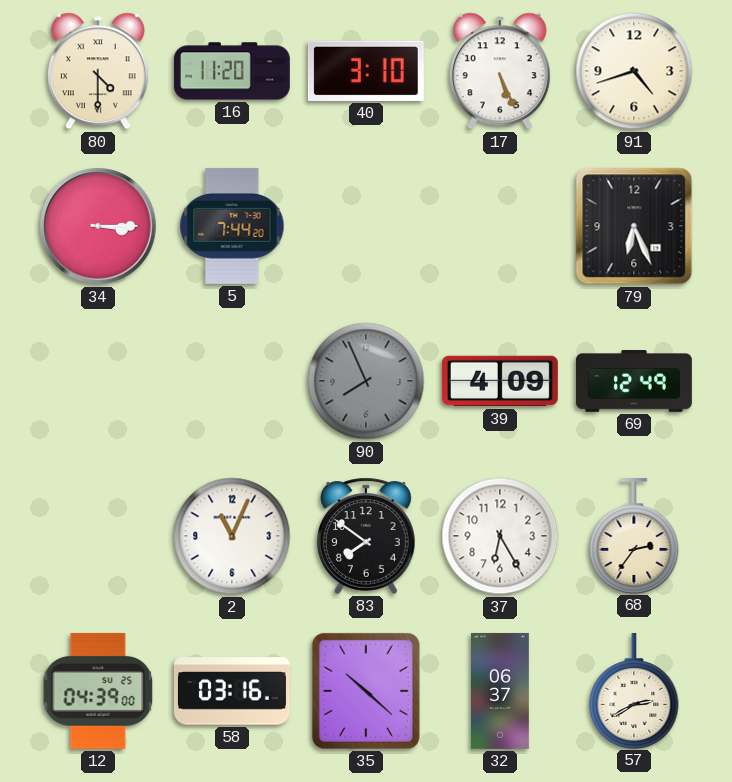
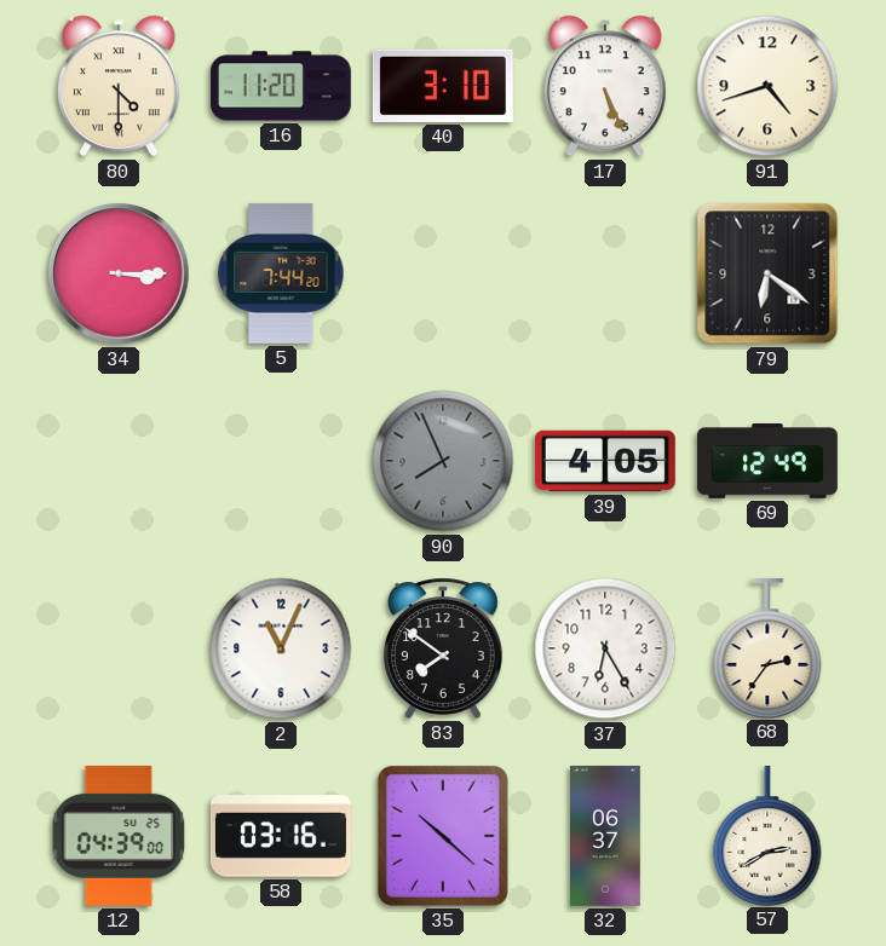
79: 6:26 -> 6:21 (767, 273)
39: 4:09 -> 4:05 (605, 461)
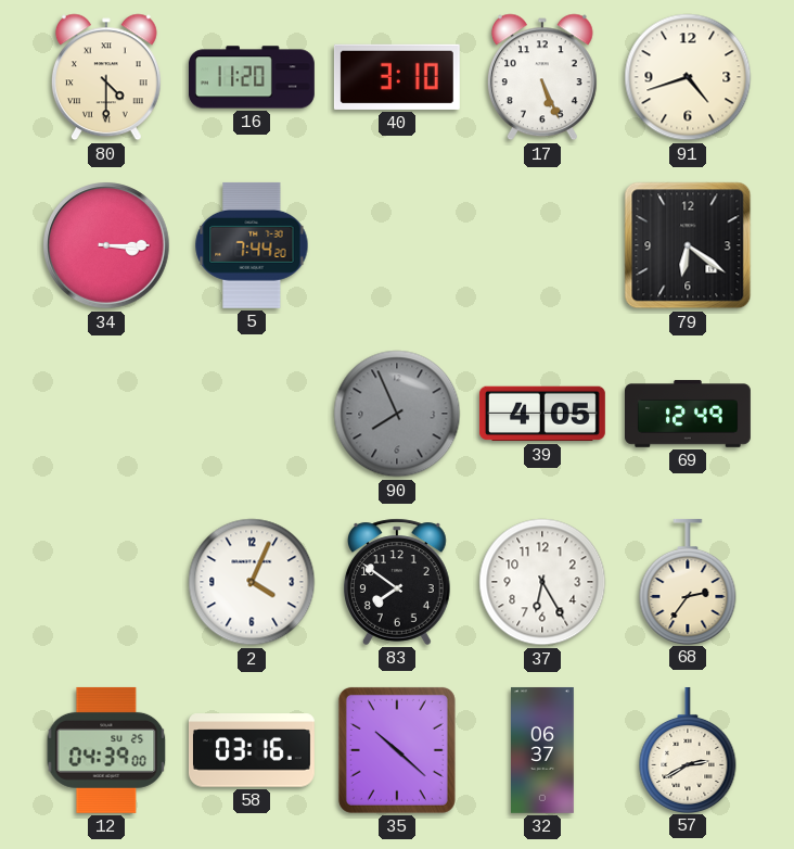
2: 11:04 -> 4:04 (252, 582)
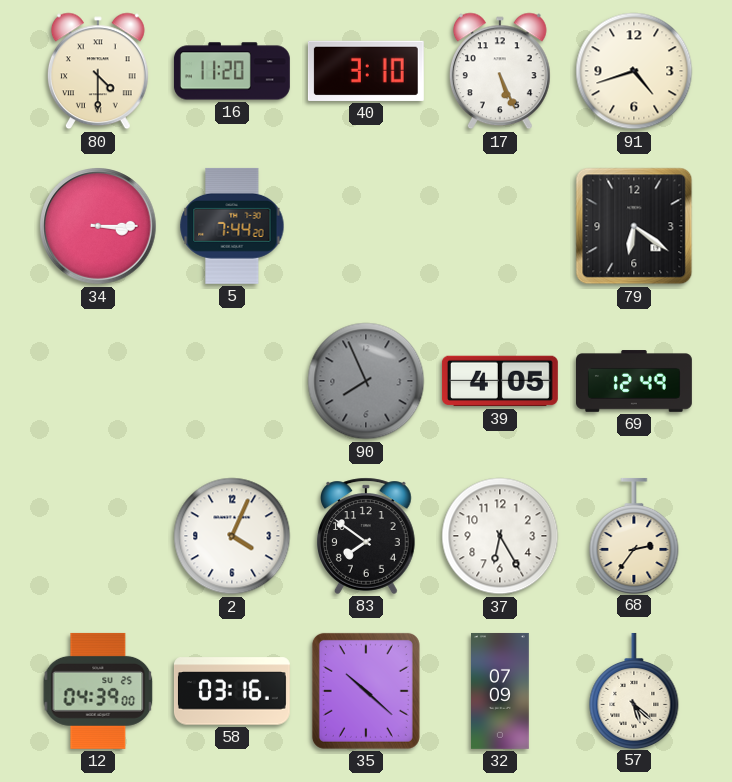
32: 06:37 -> 07:09 (501, 691)
57: 2:40 -> 5:22 (634, 690)
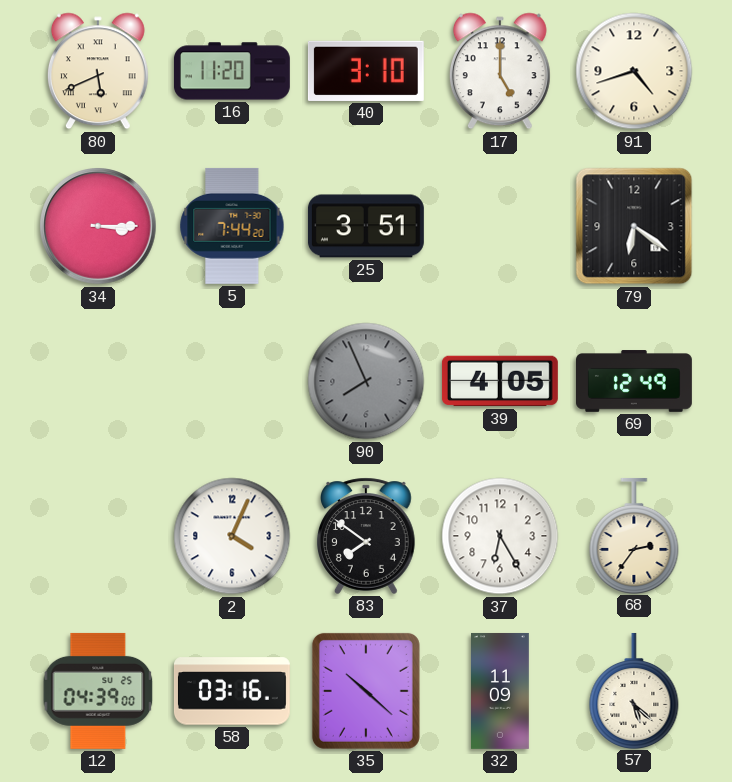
80: 4:30 -> 5:41 (98, 71)
17: 5:26 -> 5:00 (500, 71)
25: none -> 3:51 (366, 226)
32: 07:09 -> 11:09 (501, 691)
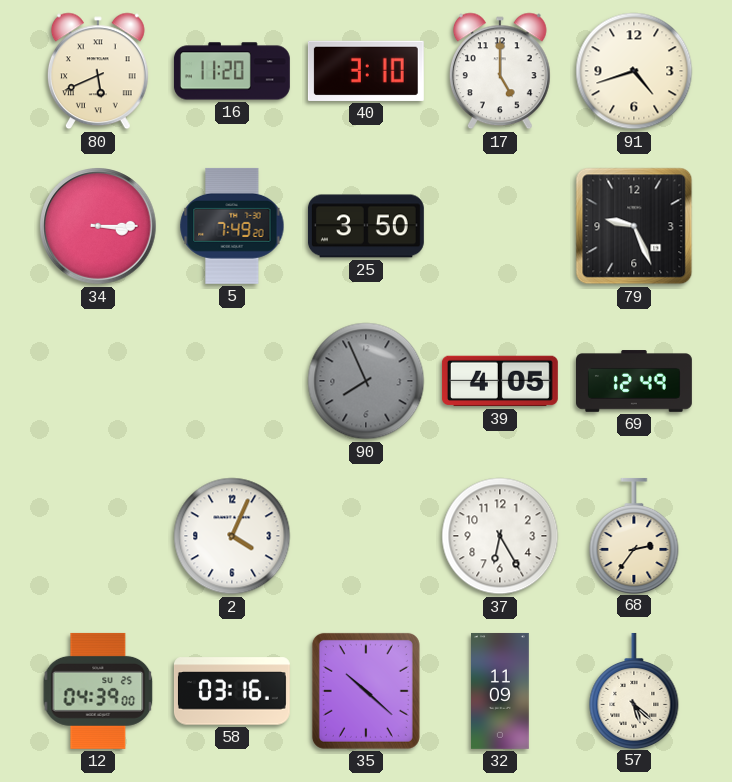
5: 7:44 -> 7:49 (232, 226)
25: 3:51 -> 3:50 (366, 226)
79: 6:21 -> 9:26 (634, 226)
83: 7:51 -> none (367, 536)
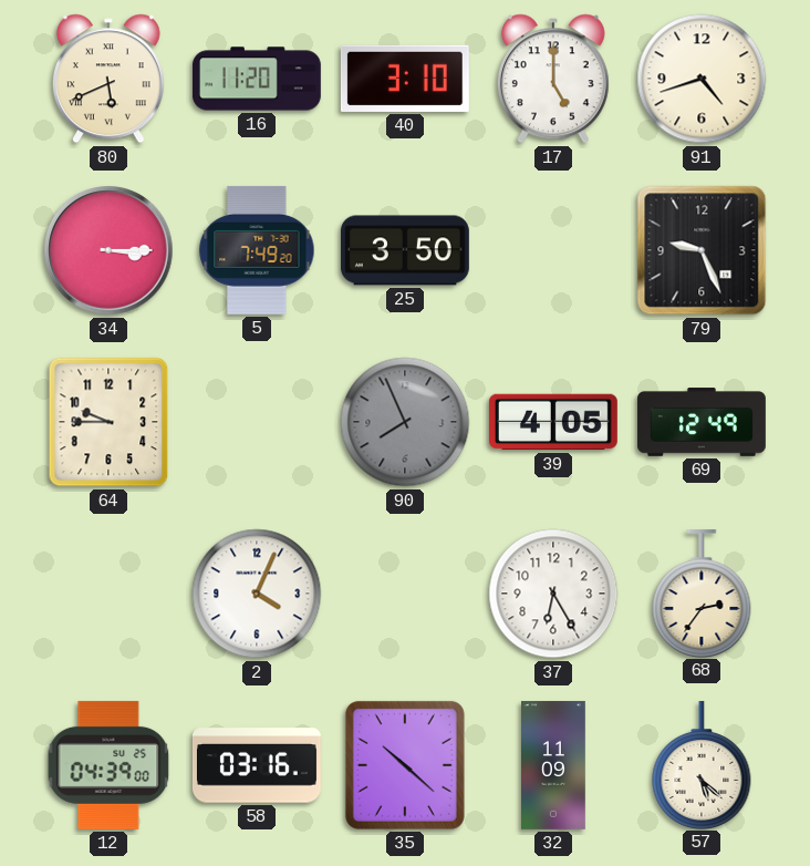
64: none -> 9:45 (108, 422)
